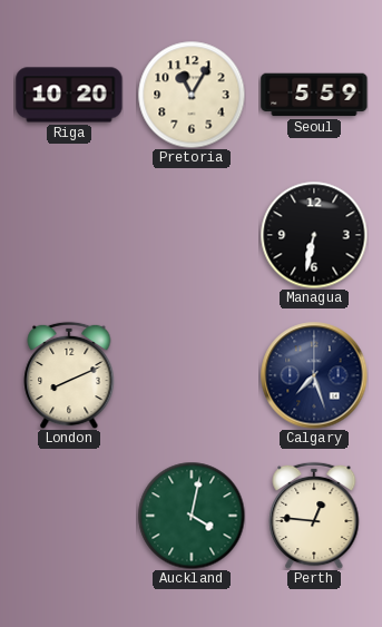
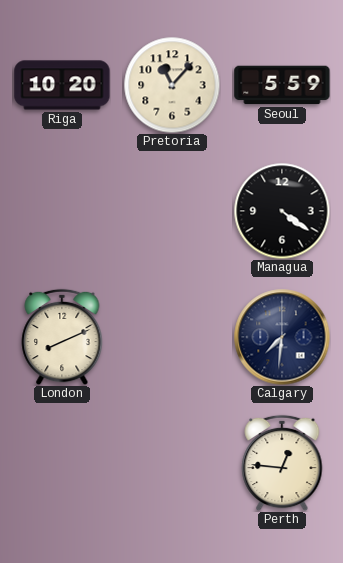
Pretoria: 11:05 -> 11:07 (172, 85)
Managua: 6:32 -> 4:21 (282, 211)
Calgary: 7:27 -> 7:31 (282, 337)
Auckland: 4:02 -> none (192, 516)
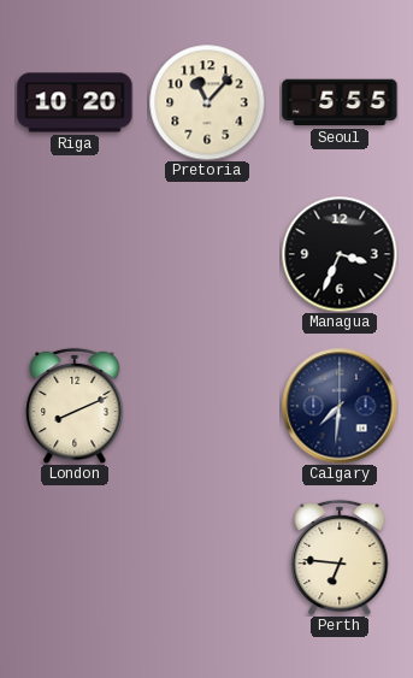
Seoul: 5:59 -> 5:55 (340, 102)
Managua: 4:21 -> 3:34 (340, 254)
Perth: 12:46 -> 6:46 (340, 558)
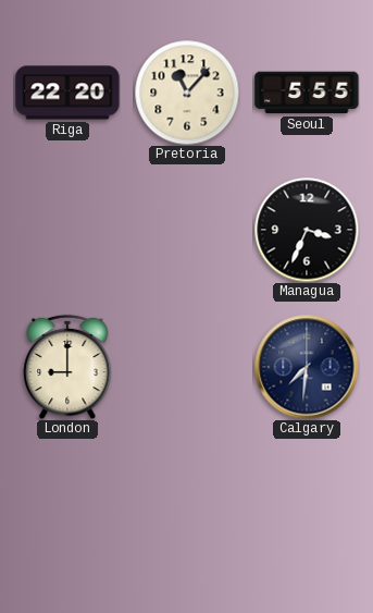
Riga: 10:20 -> 22:20 (67, 93)
London: 8:11 -> 9:00 (67, 367)
Perth: 6:46 -> none (340, 558)
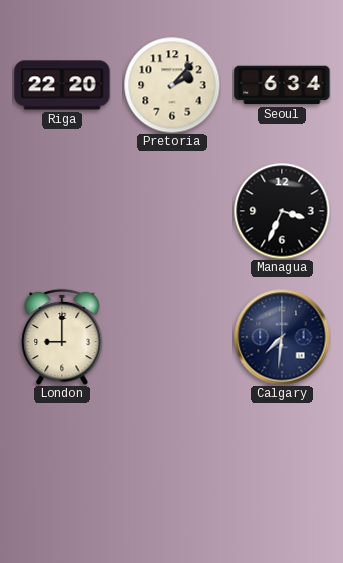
Pretoria: 11:07 -> 2:07 (172, 85)
Seoul: 5:55 -> 6:34 (282, 85)
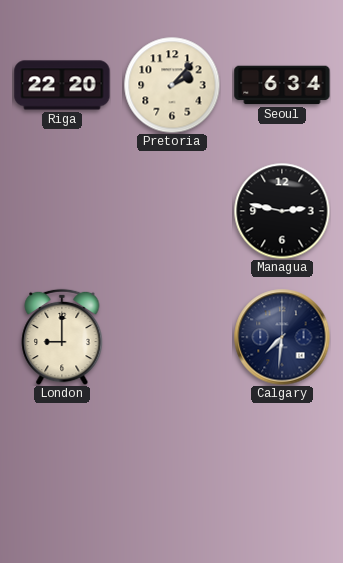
Managua: 3:34 -> 2:47 (282, 211)
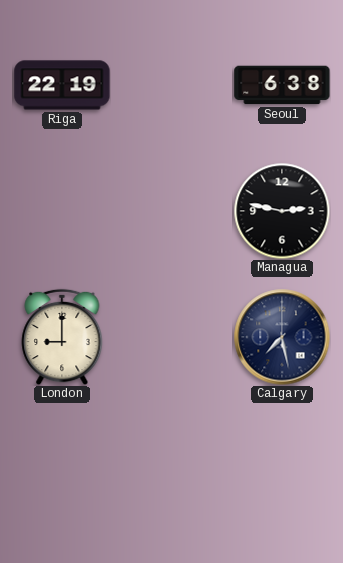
Riga: 22:20 -> 22:19 (62, 85)
Pretoria: 2:07 -> none (172, 85)
Seoul: 6:34 -> 6:38 (282, 85)
Calgary: 7:31 -> 7:28 (282, 337)
